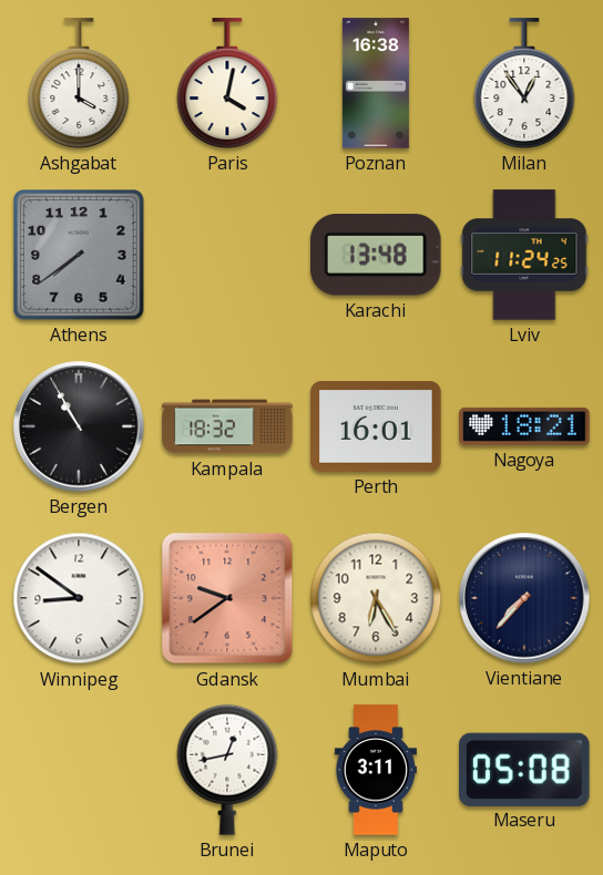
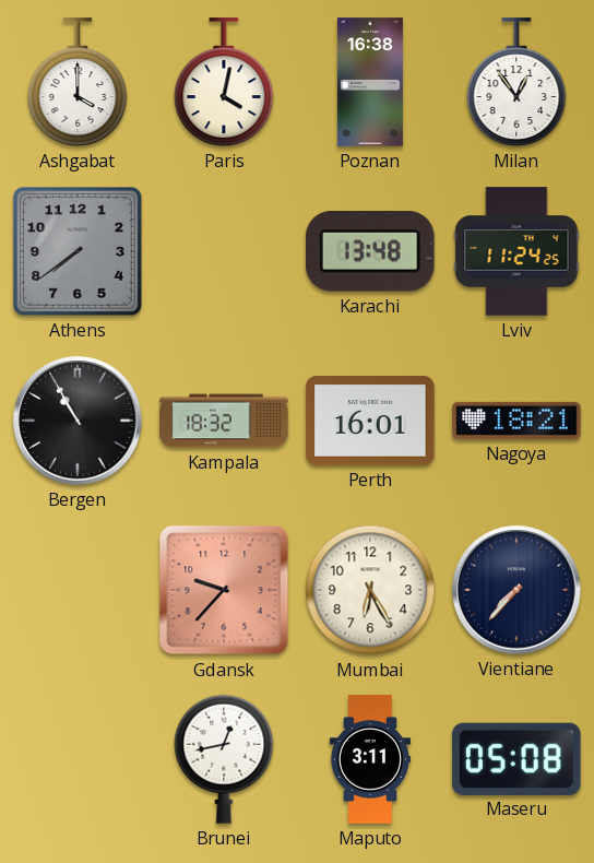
Winnipeg: 8:51 -> none (79, 598)
Gdansk: 9:39 -> 9:37 (224, 590)
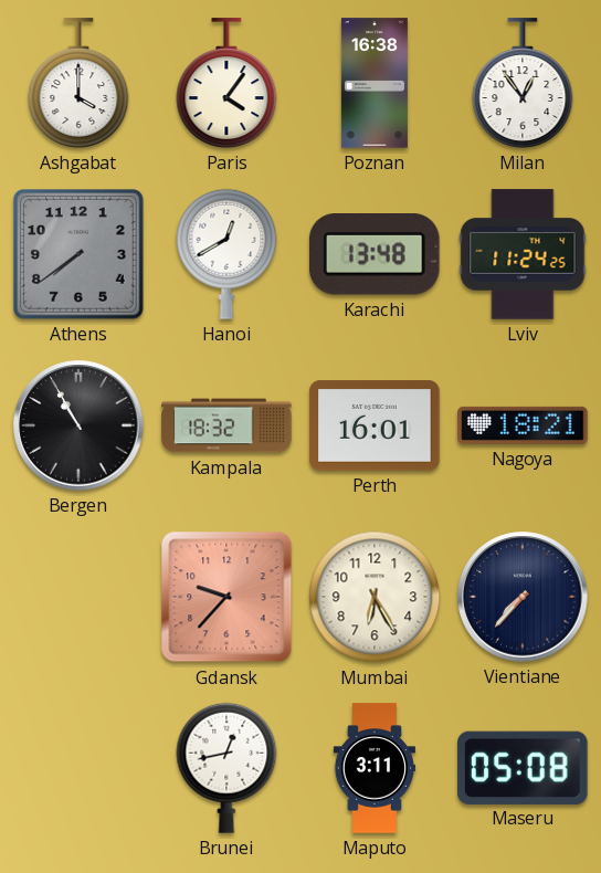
Paris: 4:02 -> 4:06 (226, 83)
Hanoi: none -> 12:40 (226, 254)
